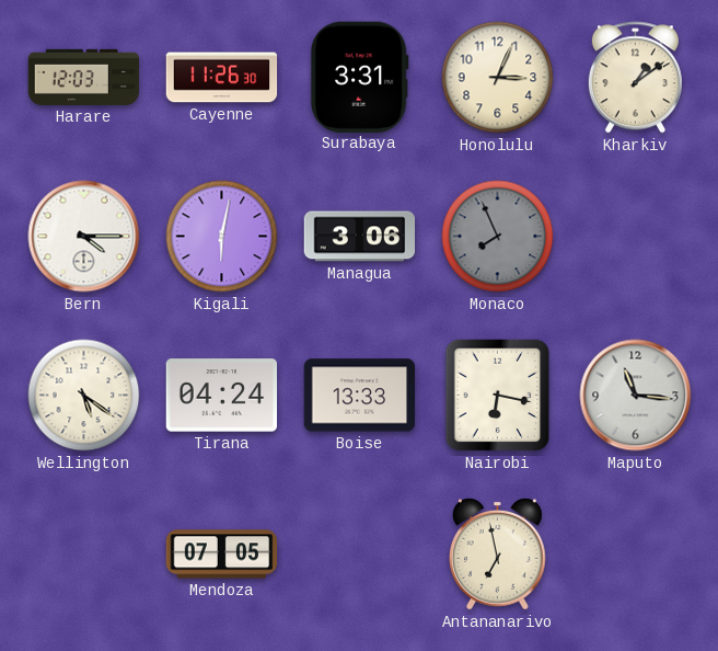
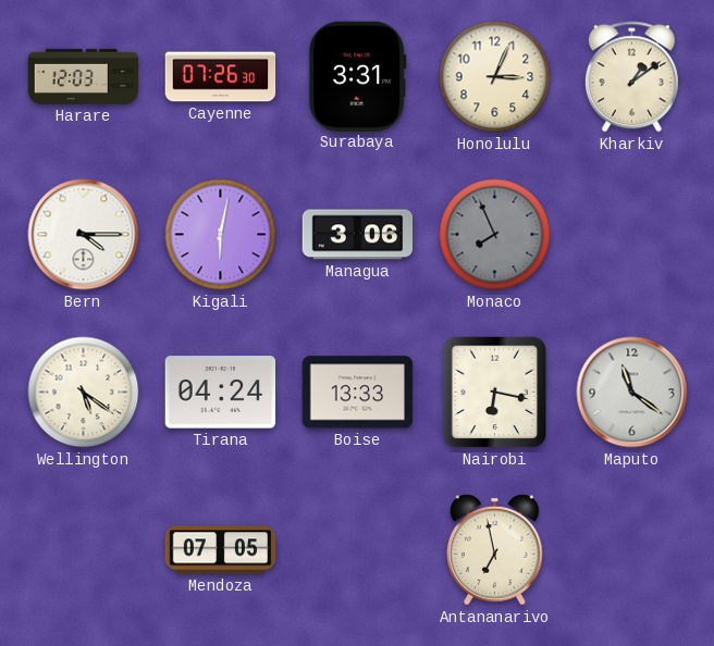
Cayenne: 11:26 -> 07:26 (221, 77)
Maputo: 11:16 -> 11:21 (632, 393)
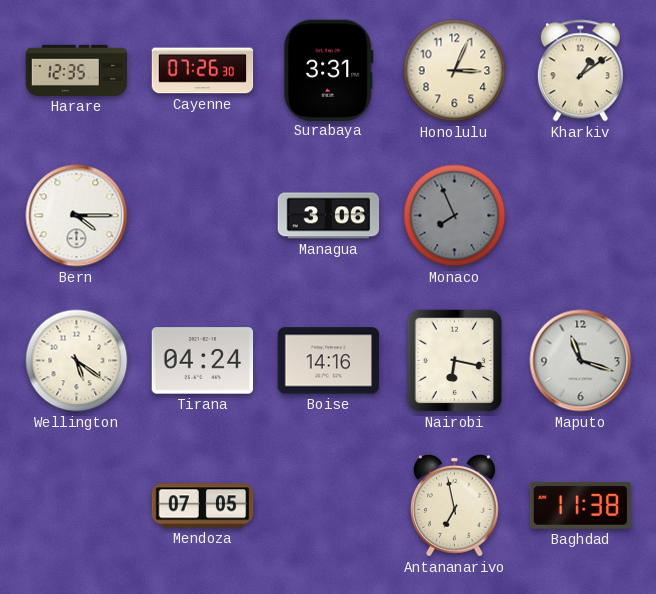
Harare: 12:03 -> 12:35 (77, 70)
Kigali: 6:02 -> none (221, 235)
Boise: 13:33 -> 14:16 (329, 361)
Maputo: 11:21 -> 11:18 (581, 361)
Baghdad: none -> 11:38 (581, 505)
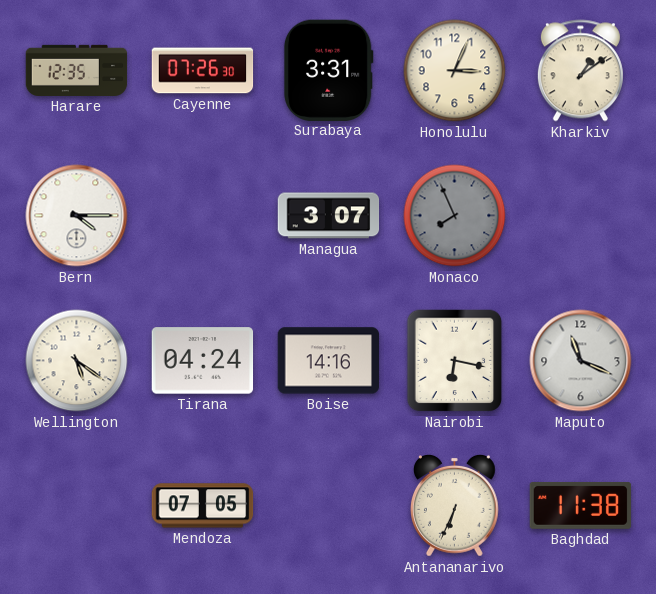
Managua: 3:06 -> 3:07 (329, 216)
Maputo: 11:18 -> 11:19 (581, 361)
Antananarivo: 6:58 -> 6:34 (455, 505)
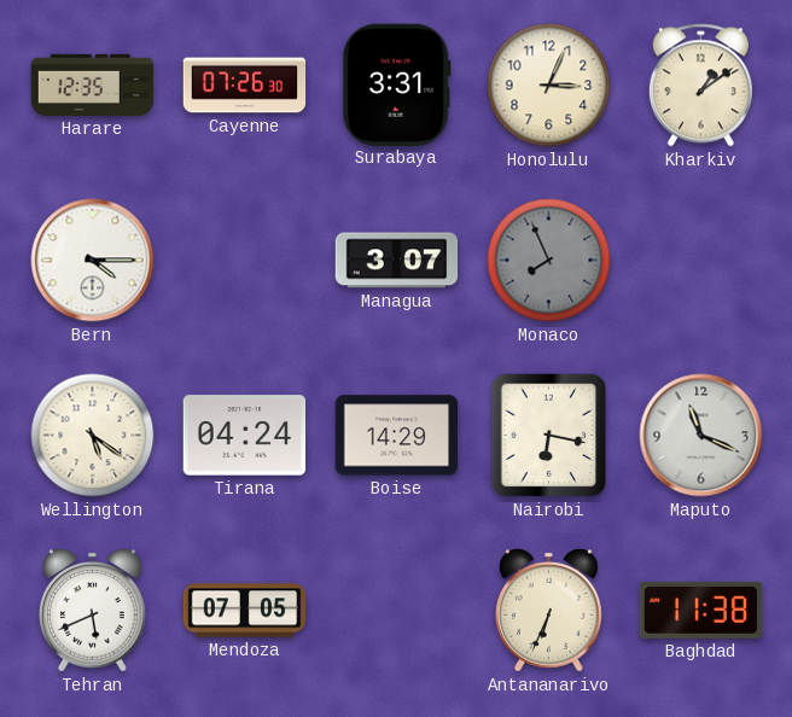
Boise: 14:16 -> 14:29 (397, 436)
Tehran: none -> 5:41 (93, 610)
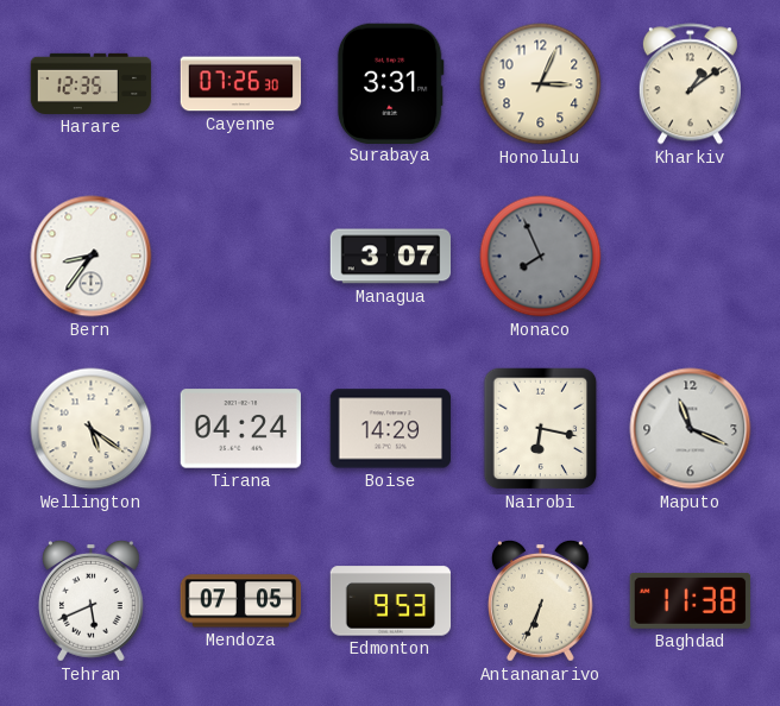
Bern: 4:15 -> 8:36 (92, 257)
Edmonton: none -> 9:53 (391, 601)
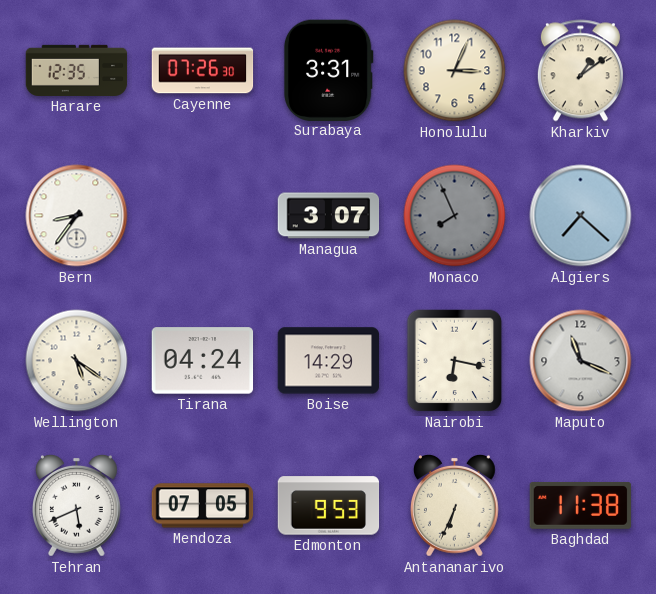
Algiers: none -> 7:22 (581, 216)
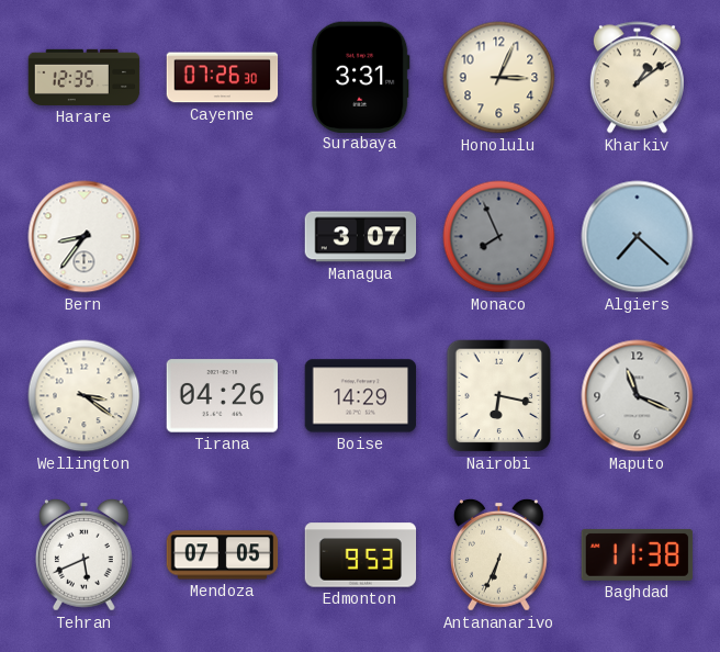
Wellington: 5:21 -> 3:21 (85, 396)
Tirana: 04:24 -> 04:26 (223, 396)
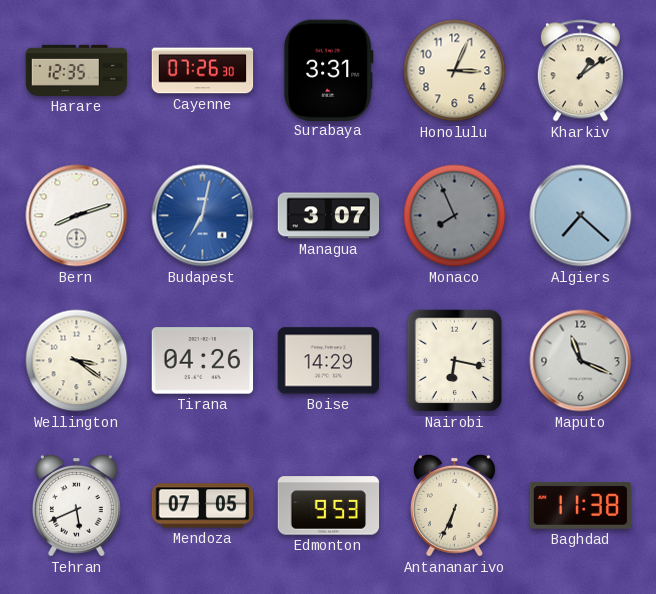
Bern: 8:36 -> 8:12 (77, 216)
Budapest: none -> 7:02 (203, 216)
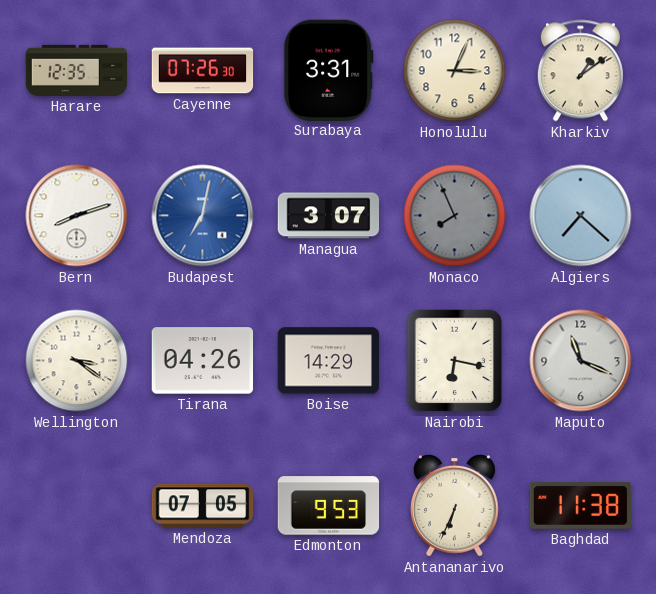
Tehran: 5:41 -> none (77, 505)
